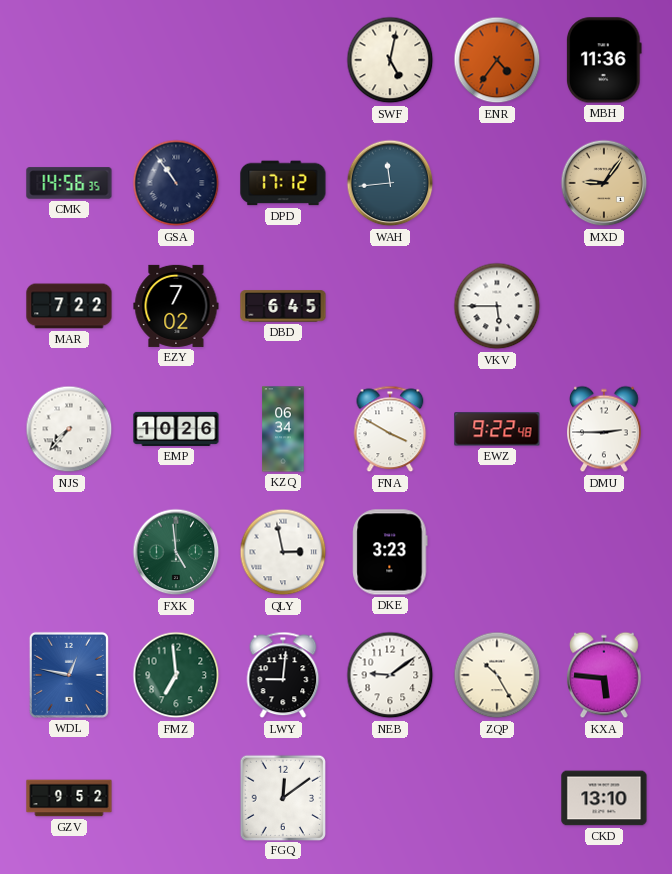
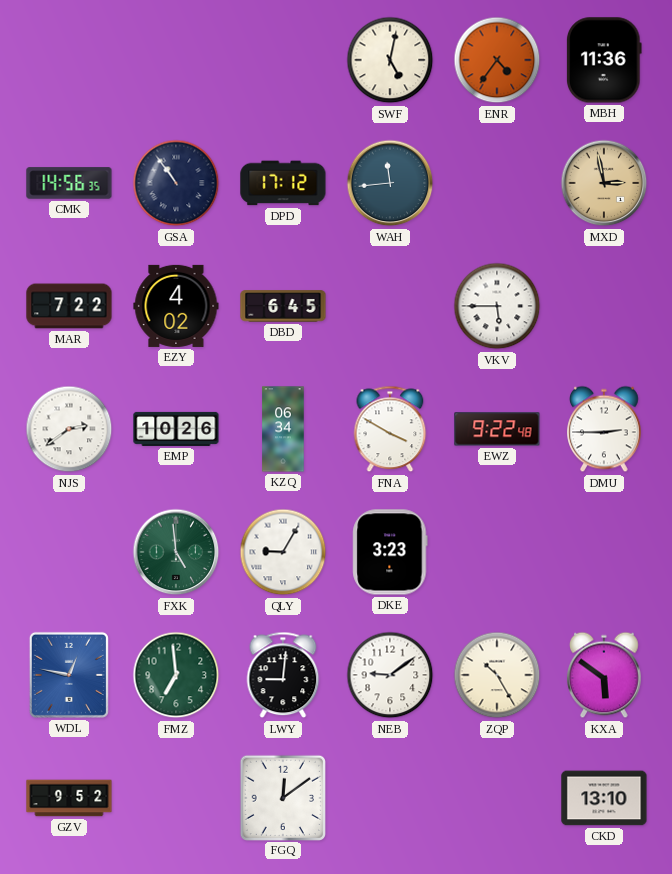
MXD: 9:06 -> 2:58 (604, 183)
EZY: 7:02 -> 4:02 (176, 306)
NJS: 7:37 -> 2:39 (69, 429)
QLY: 2:58 -> 9:05 (283, 552)
KXA: 5:46 -> 5:51 (604, 675)
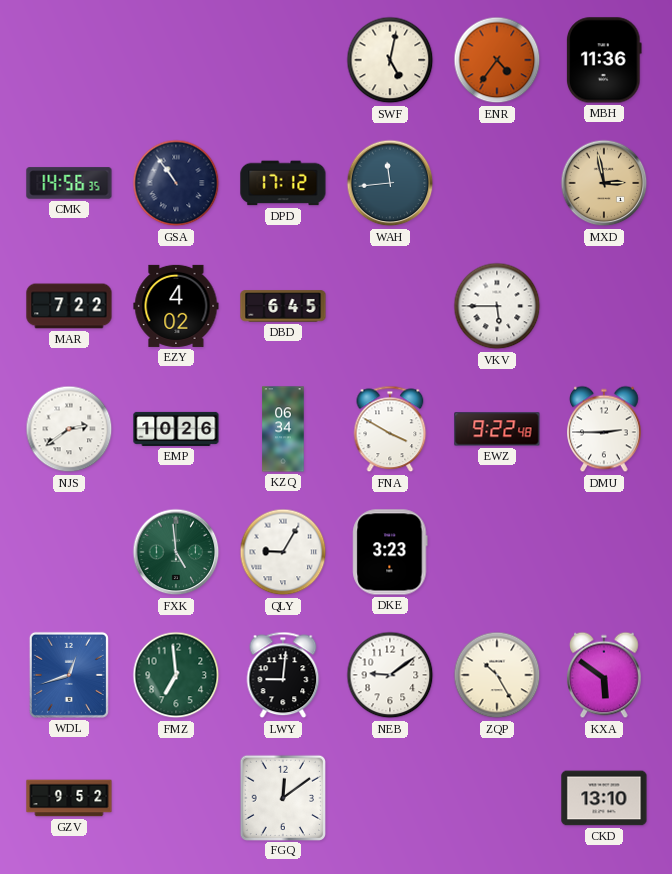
WDL: 12:47 -> 12:42 (69, 675)
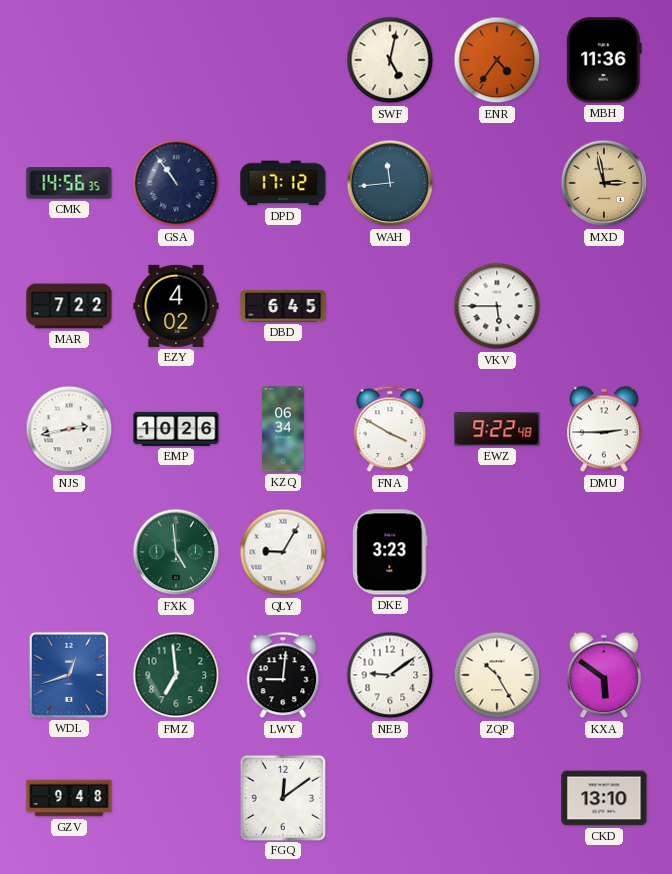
NJS: 2:39 -> 2:43 (69, 429)
GZV: 9:52 -> 9:48 (69, 798)
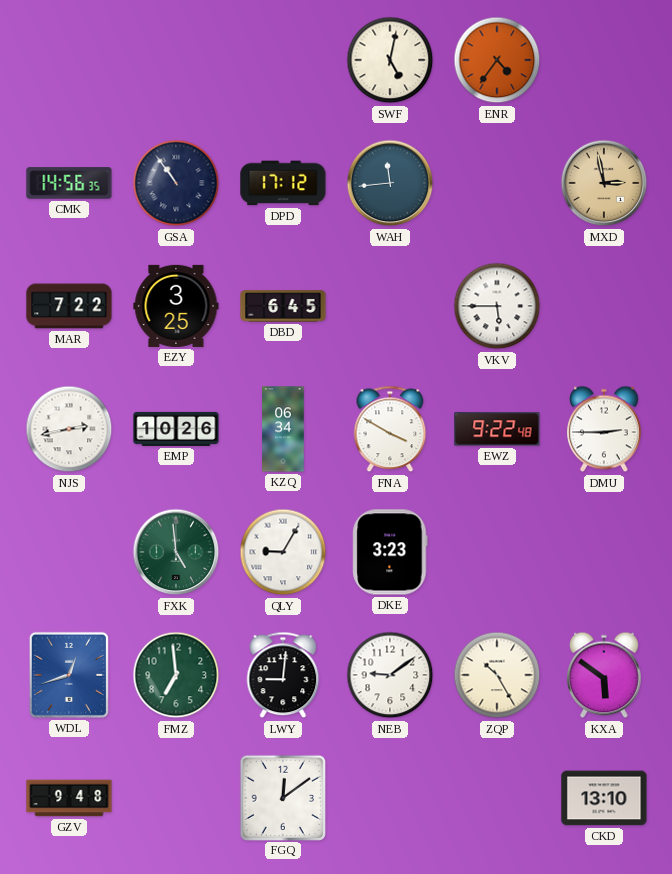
MBH: 11:36 -> none (604, 60)
EZY: 4:02 -> 3:25 (176, 306)
